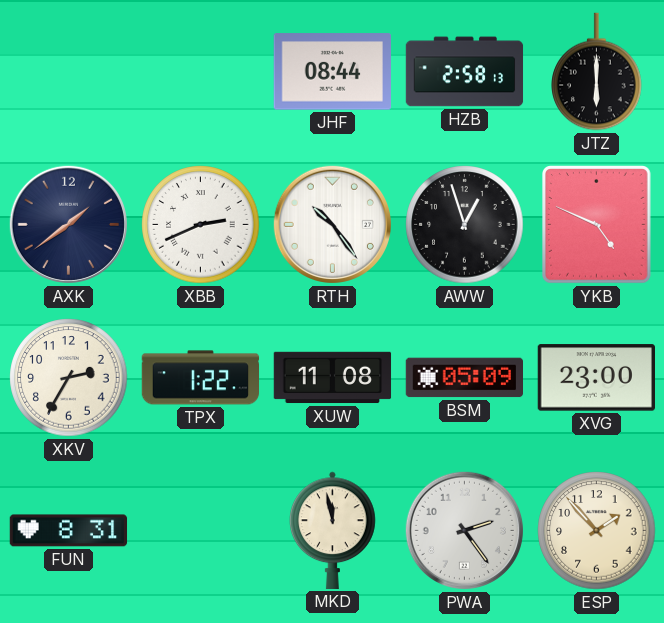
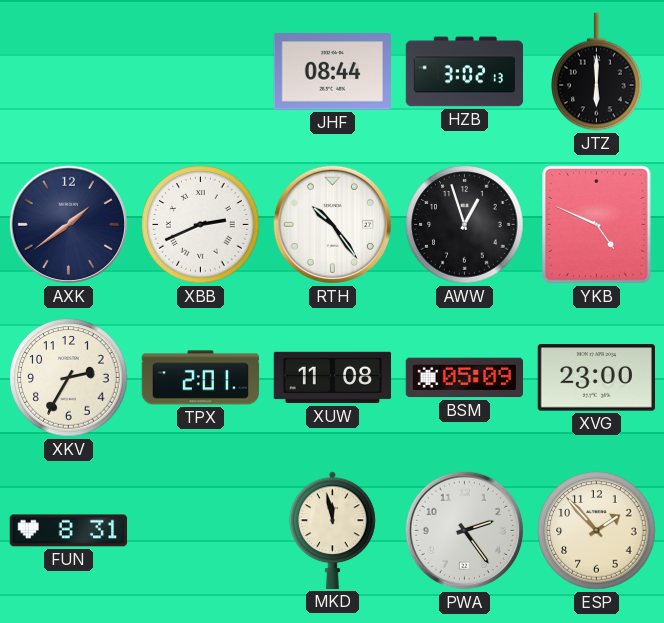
HZB: 2:58 -> 3:02 (465, 72)
TPX: 1:22 -> 2:01 (201, 378)
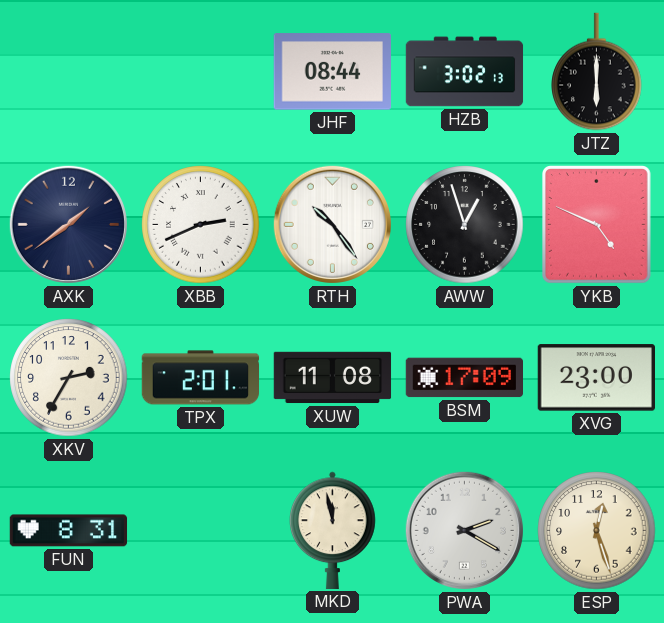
BSM: 05:09 -> 17:09 (464, 378)
PWA: 2:24 -> 2:20 (464, 530)
ESP: 1:53 -> 12:27 (597, 531)
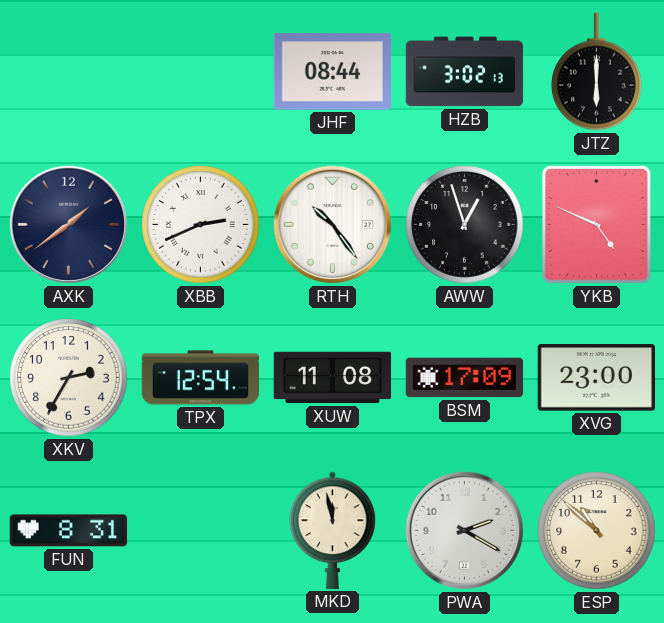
TPX: 2:01 -> 12:54 (201, 378)
ESP: 12:27 -> 10:52 (597, 531)
